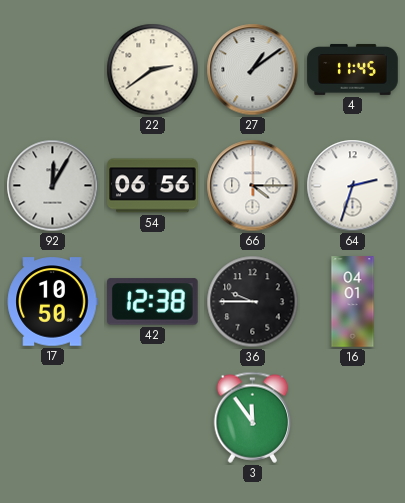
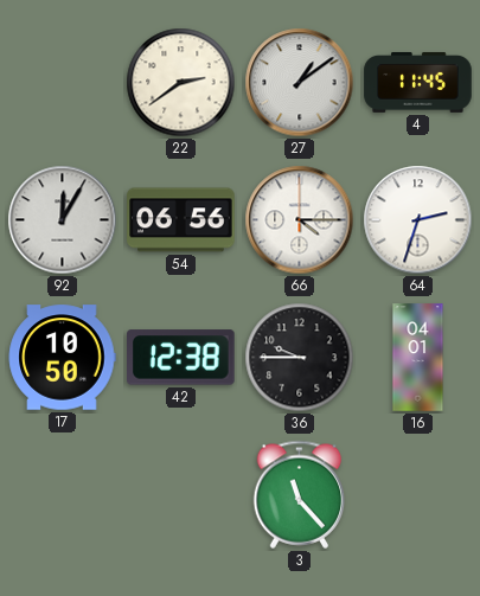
3: 11:54 -> 11:23 (300, 494)
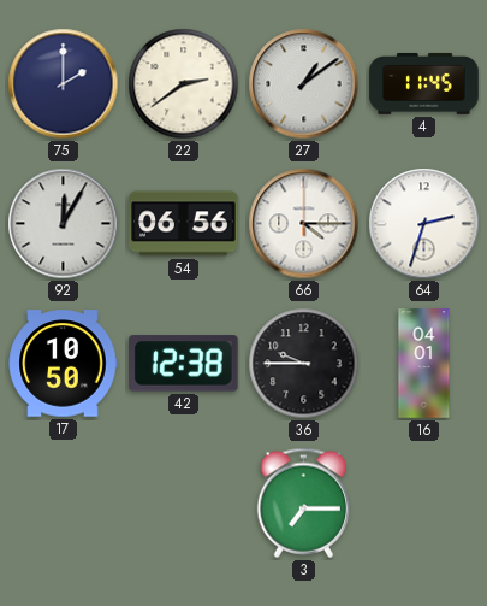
75: none -> 2:00 (64, 84)
3: 11:23 -> 7:15 (304, 502)
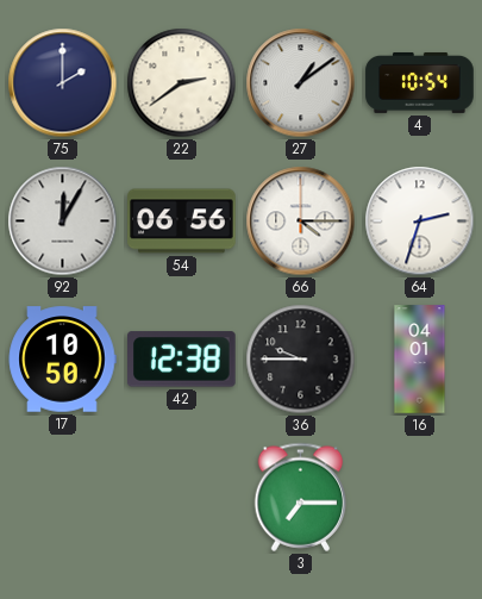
4: 11:45 -> 10:54 (420, 82)
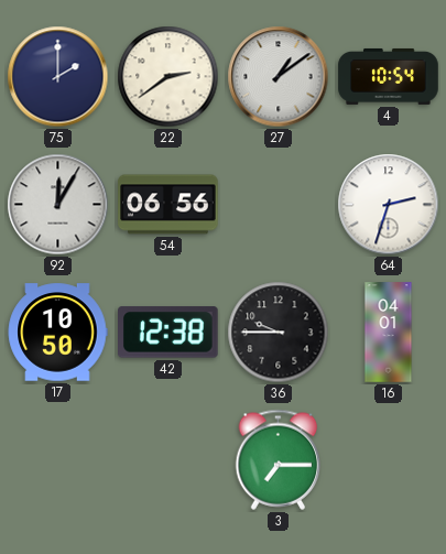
66: 4:15 -> none (301, 221)
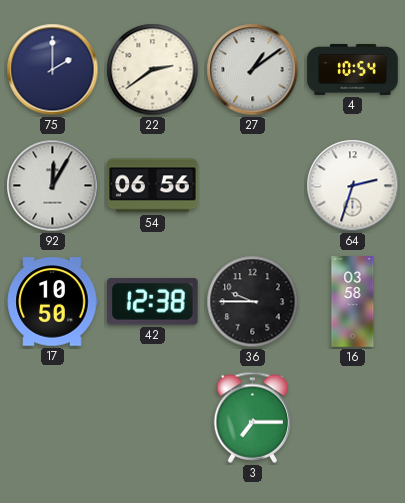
16: 04:01 -> 03:58 (353, 302)
